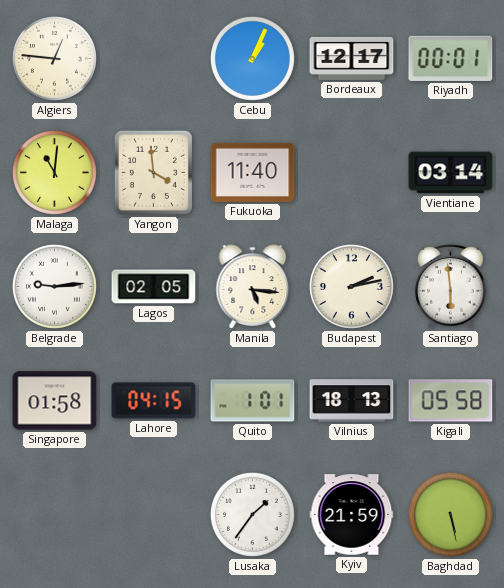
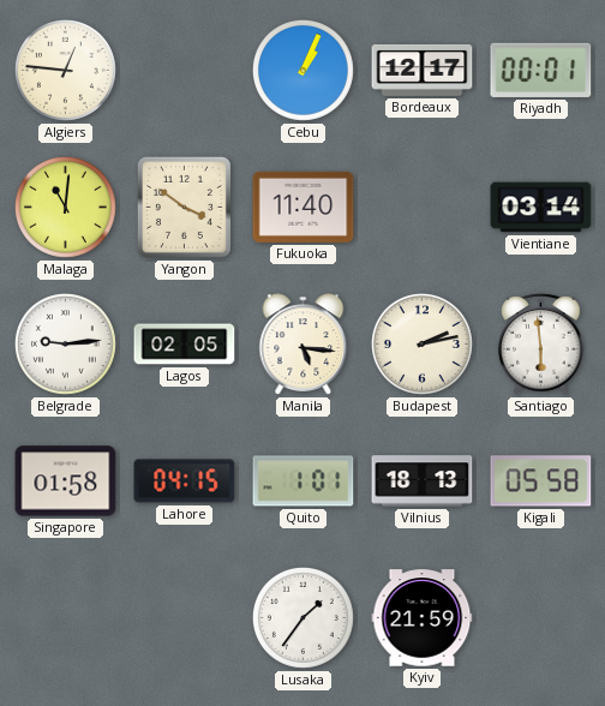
Yangon: 3:59 -> 3:51 (184, 207)
Baghdad: 5:28 -> none (450, 514)
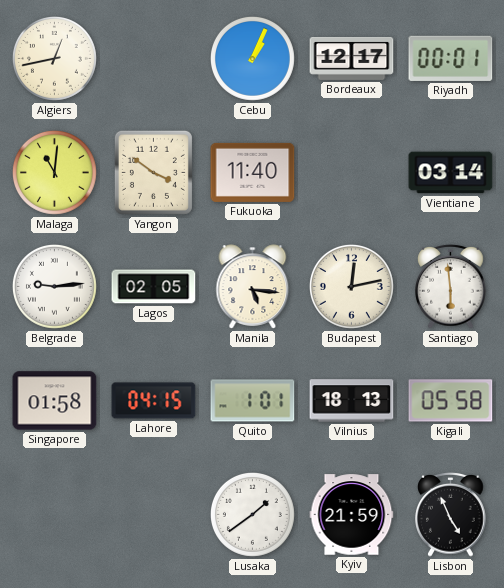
Algiers: 12:46 -> 12:43 (54, 58)
Budapest: 2:13 -> 12:13 (351, 286)
Lusaka: 1:36 -> 1:39 (252, 514)
Lisbon: none -> 4:56 (451, 514)
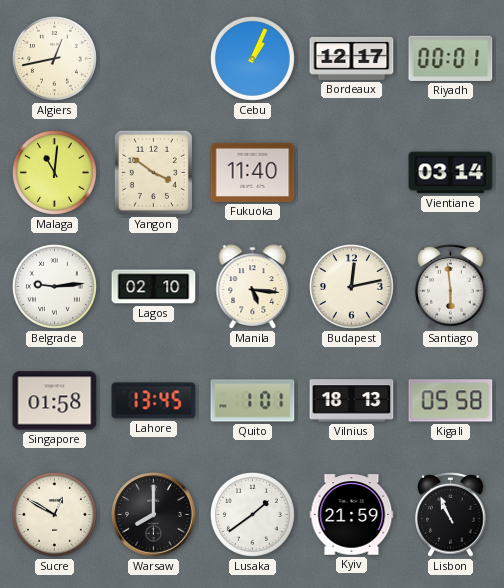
Lagos: 02:05 -> 02:10 (154, 287)
Lahore: 04:15 -> 13:45 (154, 401)
Sucre: none -> 12:50 (54, 514)
Warsaw: none -> 8:00 (154, 515)
Lisbon: 4:56 -> 10:56 (451, 514)
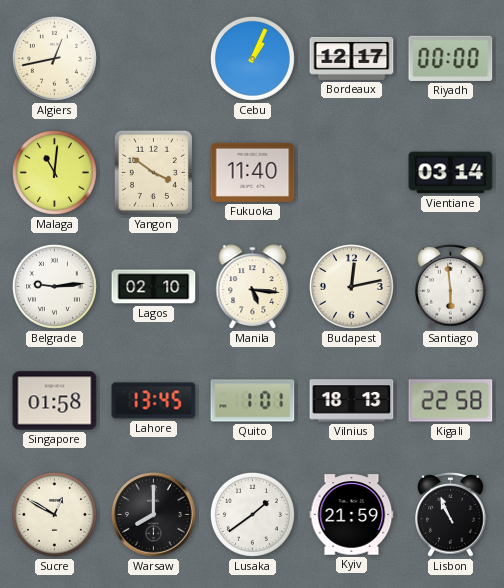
Riyadh: 00:01 -> 00:00 (451, 58)
Kigali: 05:58 -> 22:58 (451, 401)
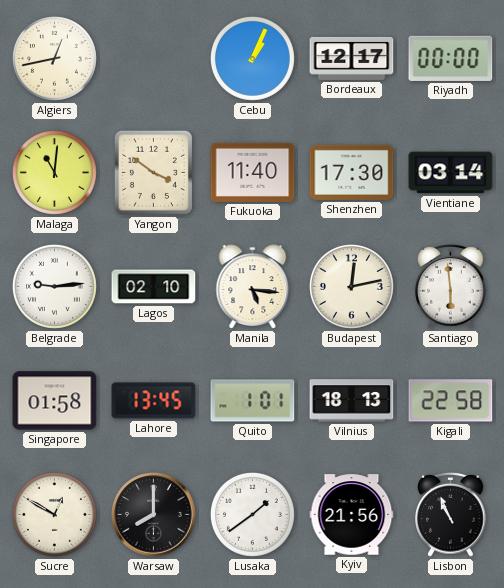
Shenzhen: none -> 17:30 (352, 172)
Kyiv: 21:59 -> 21:56 (352, 515)
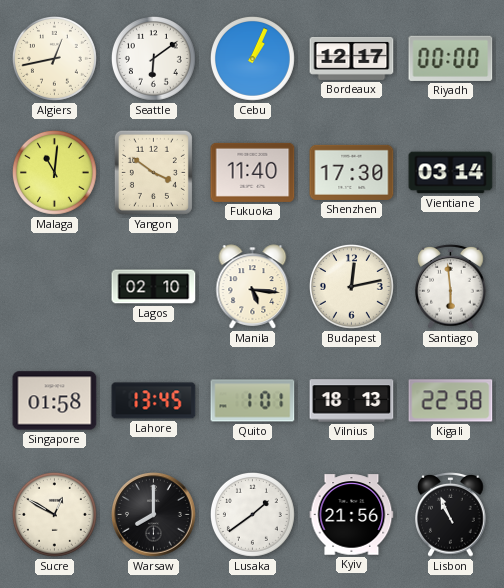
Seattle: none -> 6:09 (153, 58)
Belgrade: 9:14 -> none (54, 286)
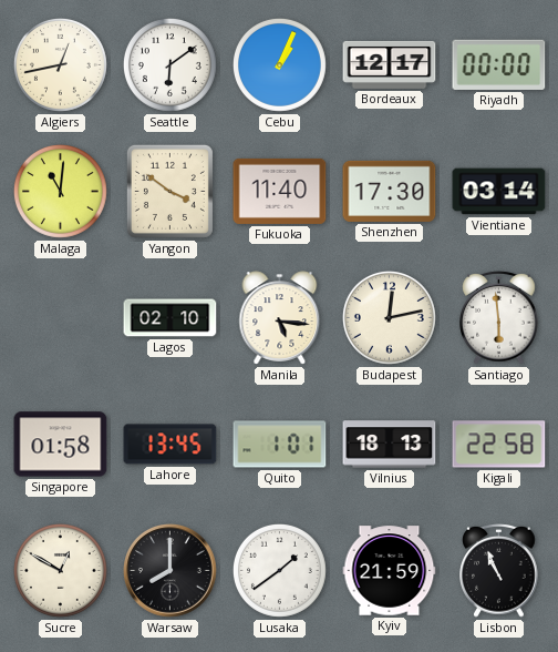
Kyiv: 21:56 -> 21:59 (390, 571)
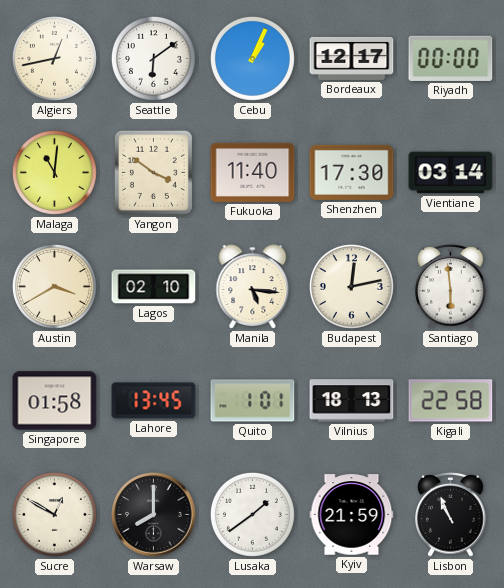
Austin: none -> 3:40 (54, 286)
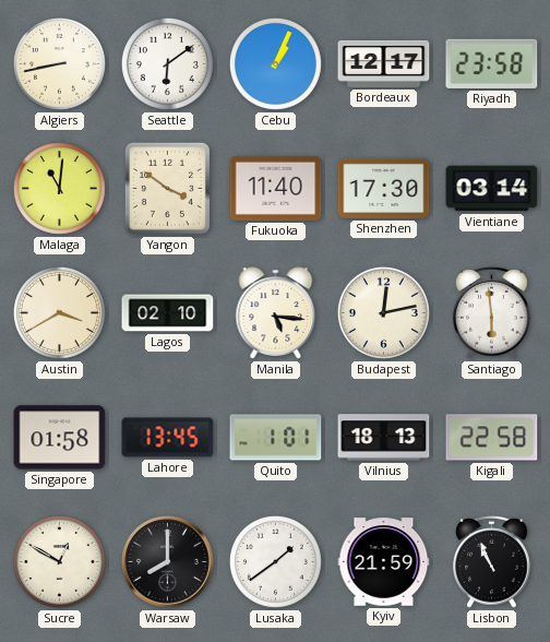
Algiers: 12:43 -> 8:43 (59, 63)
Riyadh: 00:00 -> 23:58 (492, 63)
